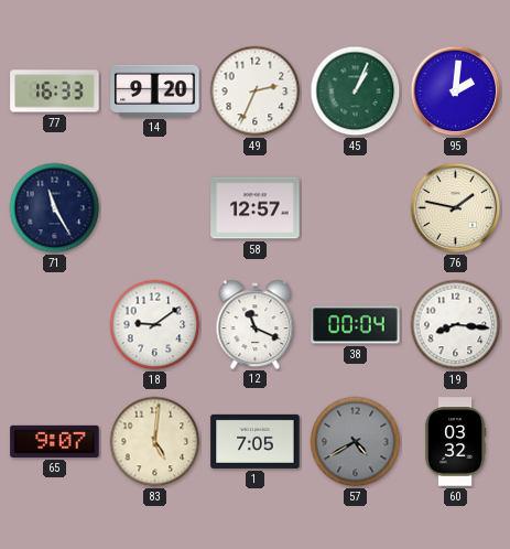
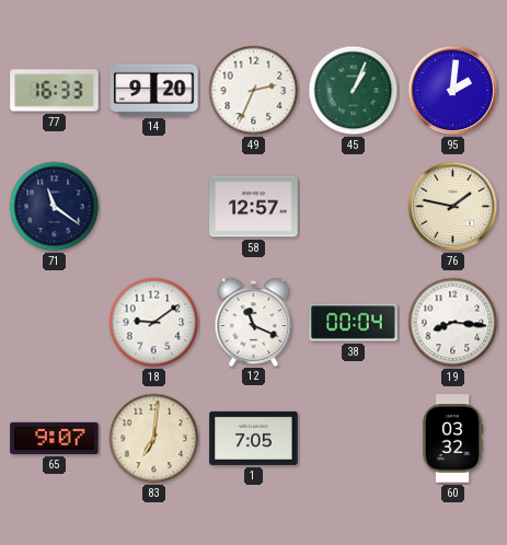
71: 11:25 -> 11:21 (55, 207)
83: 5:01 -> 7:01 (154, 439)
57: 4:40 -> none (356, 442)
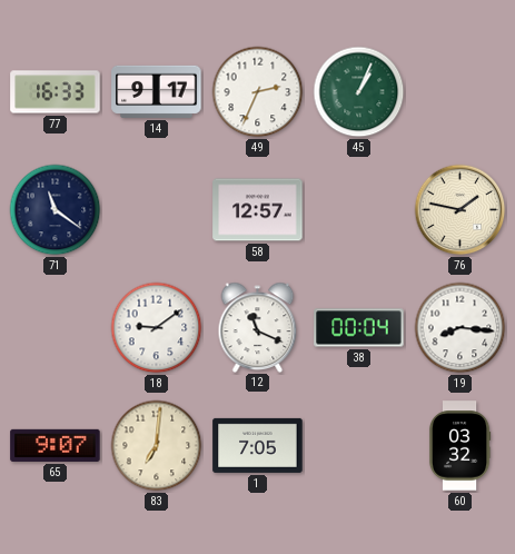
14: 9:20 -> 9:17 (157, 91)
95: 2:01 -> none (453, 91)
